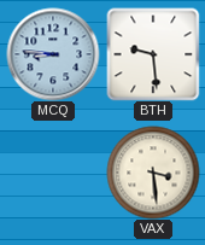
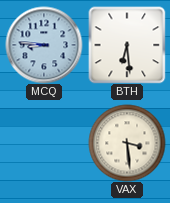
BTH: 9:29 -> 6:29 (127, 45)
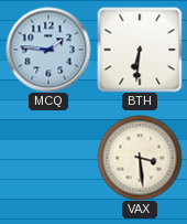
MCQ: 8:46 -> 1:46 (48, 50)
BTH: 6:29 -> 6:31 (140, 50)
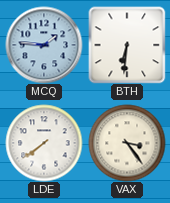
LDE: none -> 7:39 (44, 143)
VAX: 3:29 -> 3:24 (127, 143)
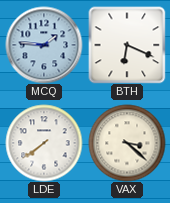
BTH: 6:31 -> 6:19 (127, 45)
VAX: 3:24 -> 3:22 (127, 143)
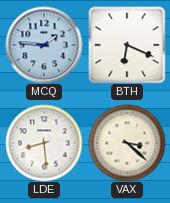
LDE: 7:39 -> 8:29 (44, 143)
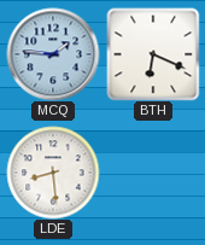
VAX: 3:22 -> none (127, 143)
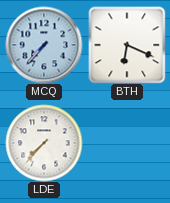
MCQ: 1:46 -> 7:37 (44, 45)
LDE: 8:29 -> 7:37 (44, 143)
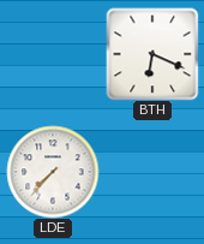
MCQ: 7:37 -> none (44, 45)
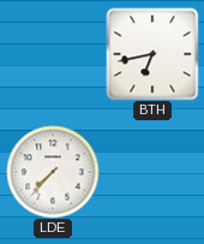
BTH: 6:19 -> 6:43 (152, 54)
